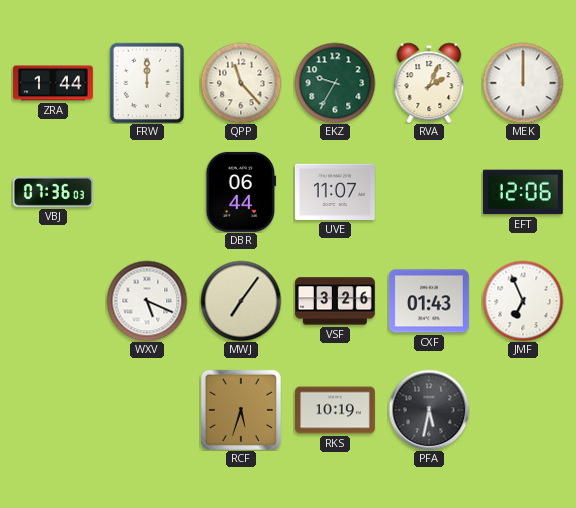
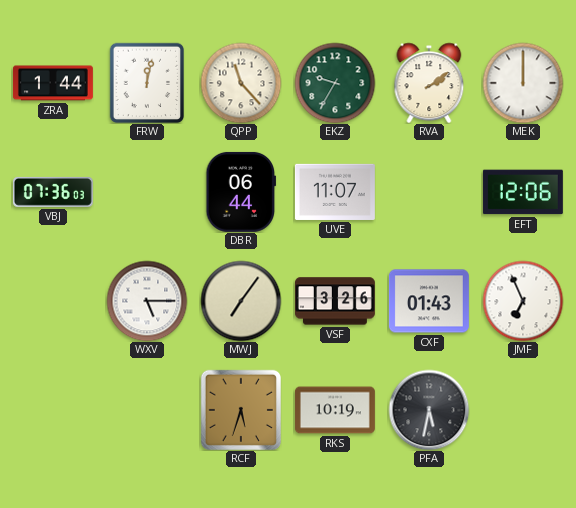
FRW: 12:00 -> 12:02 (147, 83)
RVA: 2:04 -> 2:09 (429, 83)
WXV: 5:19 -> 5:15 (147, 301)
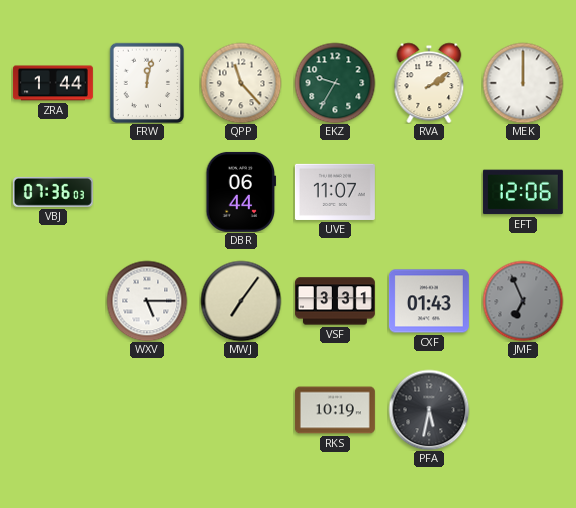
VSF: 3:26 -> 3:31 (335, 301)
JMF dial: white -> grey (523, 301)
RCF: 5:33 -> none (241, 410)
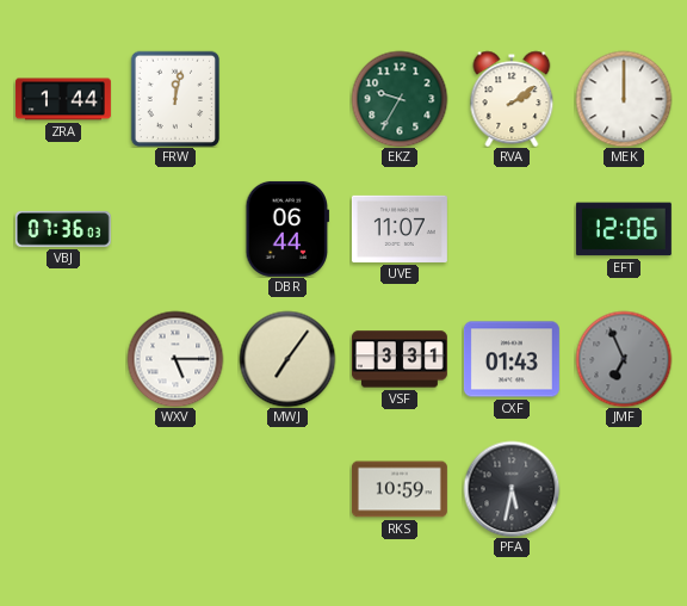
QPP: 11:23 -> none (241, 83)
RKS: 10:19 -> 10:59 (400, 489)
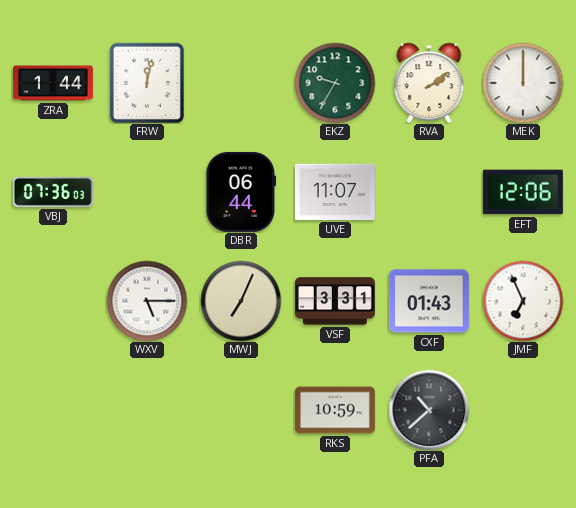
MWJ: 7:06 -> 7:04 (241, 301)
JMF dial: grey -> white (523, 301)
PFA: 5:32 -> 10:38 (429, 410)
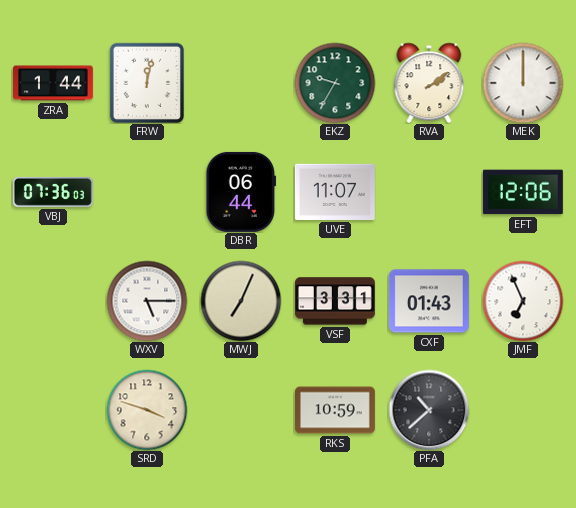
SRD: none -> 3:48 (147, 410)
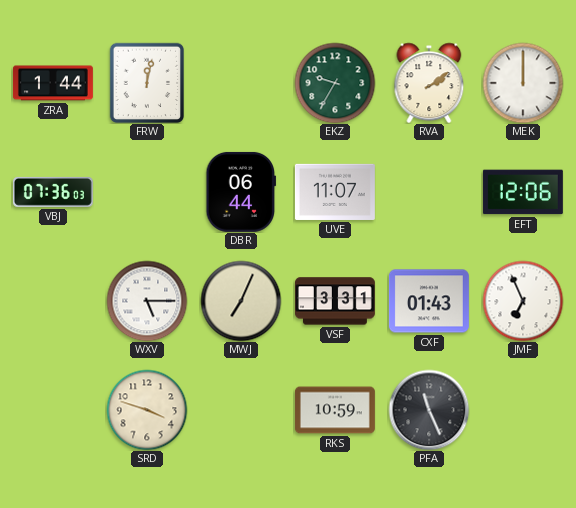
PFA: 10:38 -> 11:26 (429, 410)
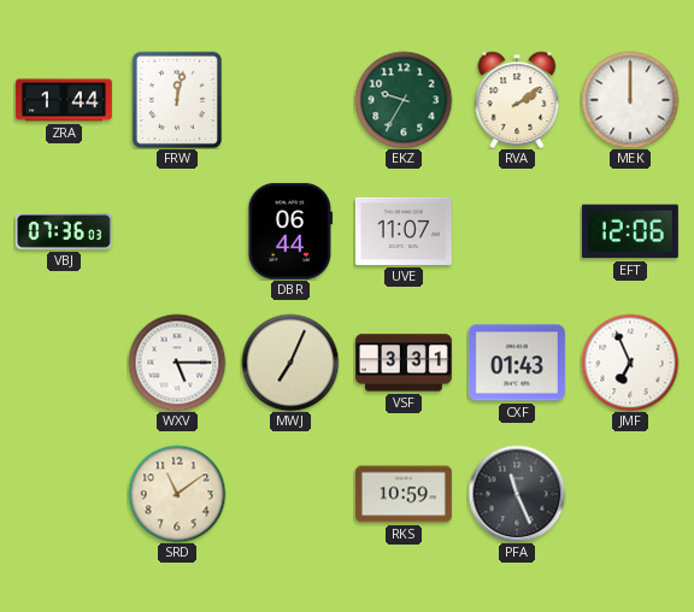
SRD: 3:48 -> 11:09 (177, 494)
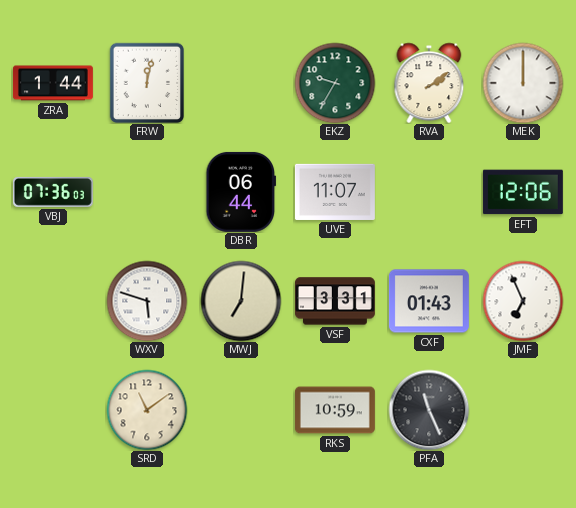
WXV: 5:15 -> 5:48 (147, 301)
MWJ: 7:04 -> 7:01 (241, 301)
